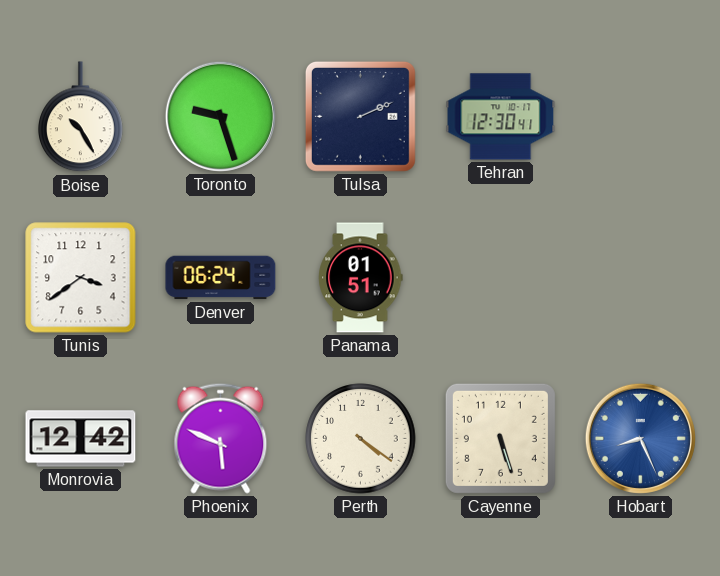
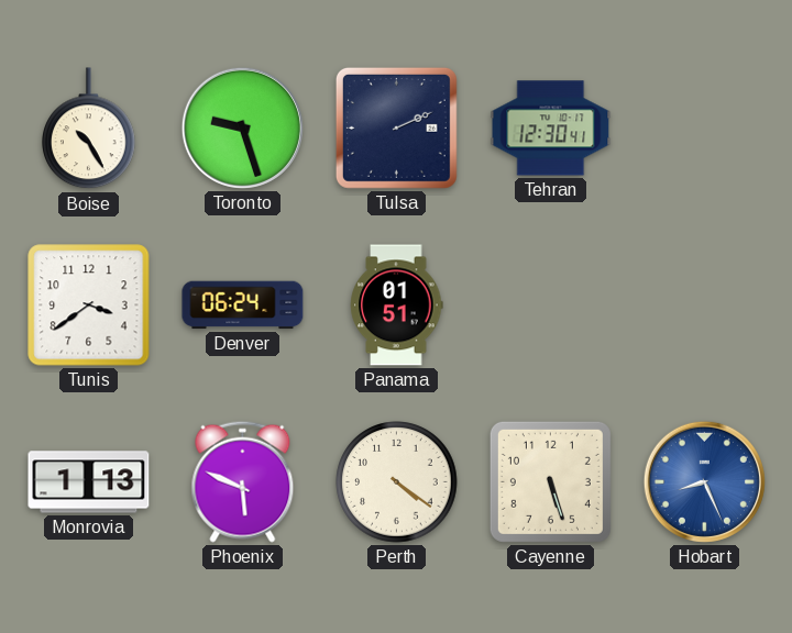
Monrovia: 12:42 -> 1:13 (89, 482)
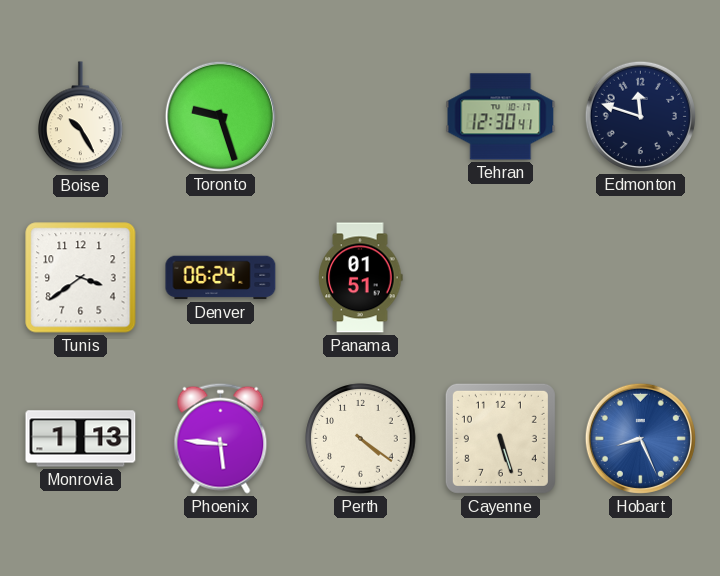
Tulsa: 2:11 -> none (396, 127)
Edmonton: none -> 11:48 (640, 116)
Phoenix: 5:49 -> 5:46 (221, 438)
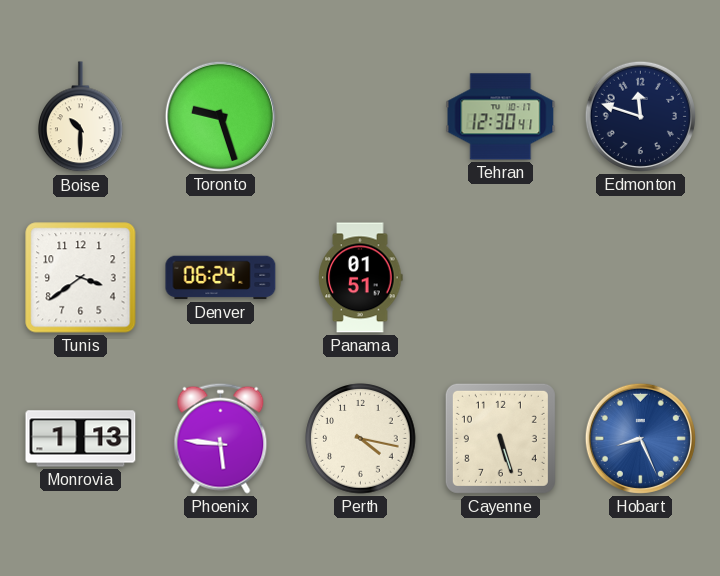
Boise: 10:25 -> 10:30 (81, 117)
Perth: 4:21 -> 4:17 (361, 439)
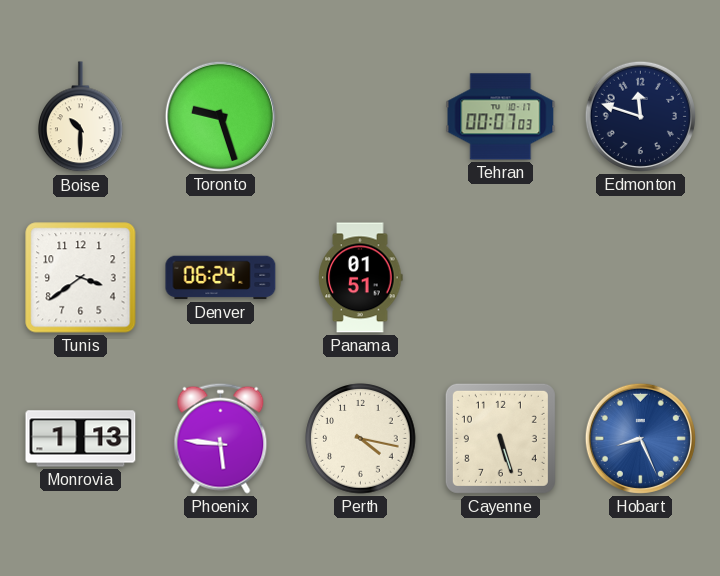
Tehran: 12:30 -> 00:07 (501, 117)
